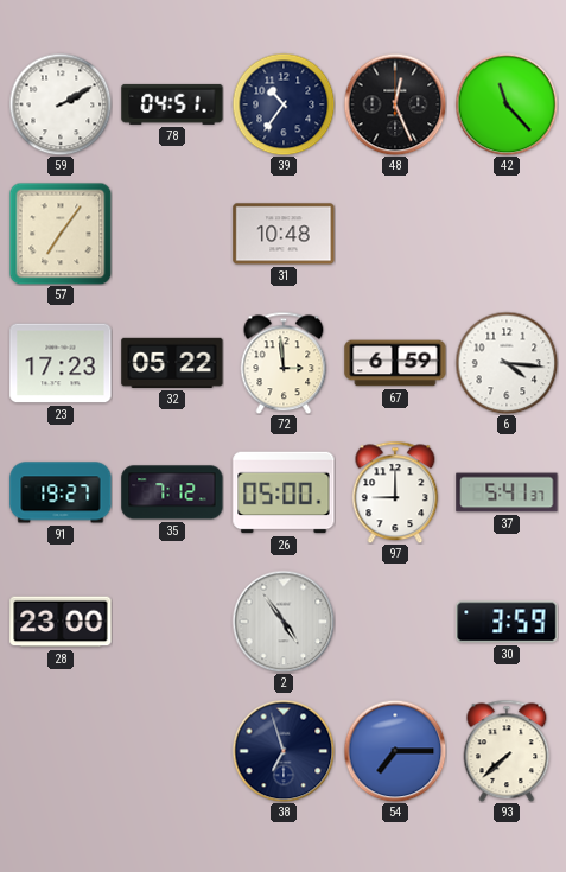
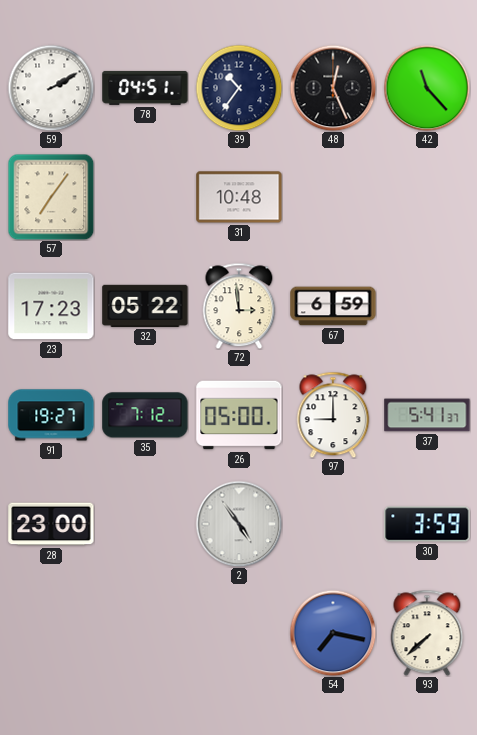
6: 4:16 -> none (507, 363)
38: 6:57 -> none (284, 751)
54: 7:15 -> 7:17 (333, 633)
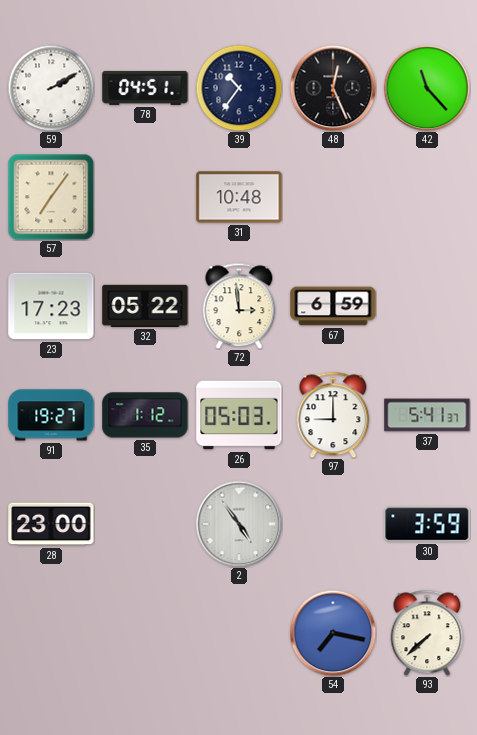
35: 7:12 -> 1:12 (145, 415)
26: 05:00 -> 05:03 (239, 415)
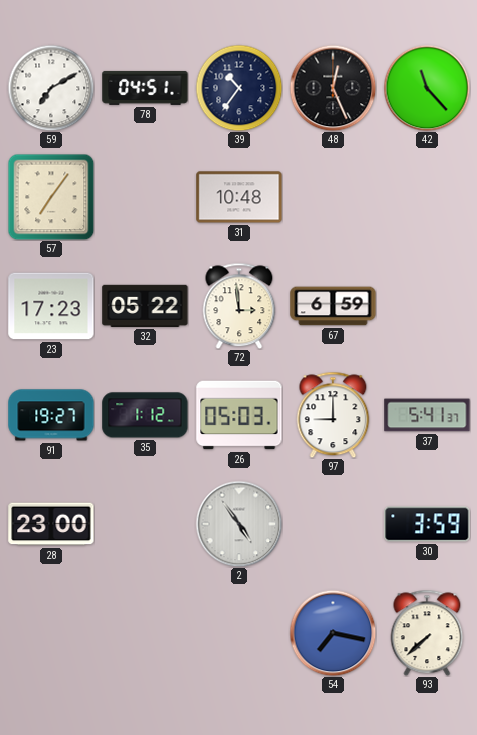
59: 2:10 -> 7:10 (51, 88)
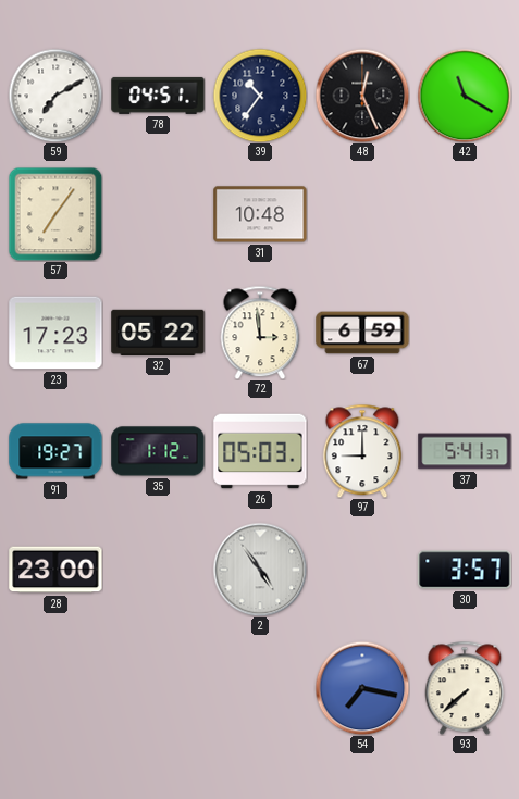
42: 11:23 -> 11:20 (465, 96)
30: 3:59 -> 3:57 (465, 570)
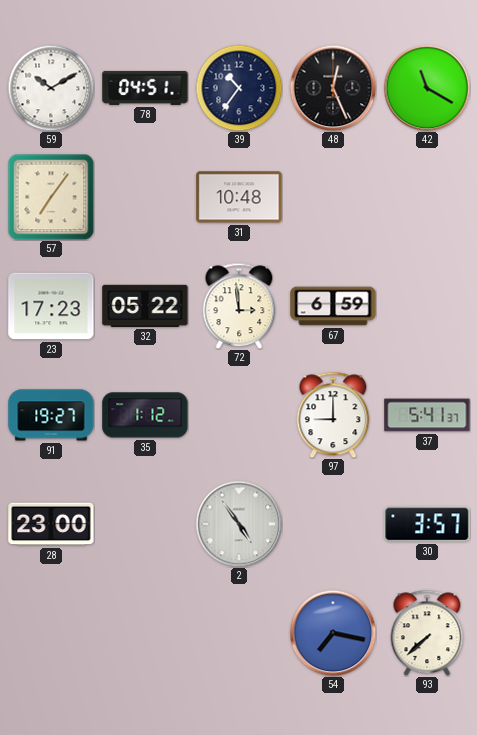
59: 7:10 -> 10:10 (51, 88)
26: 05:03 -> none (260, 451)
